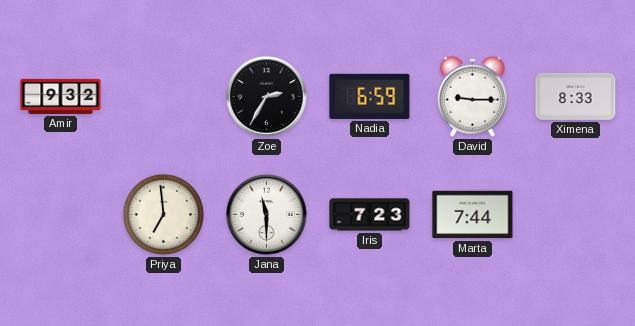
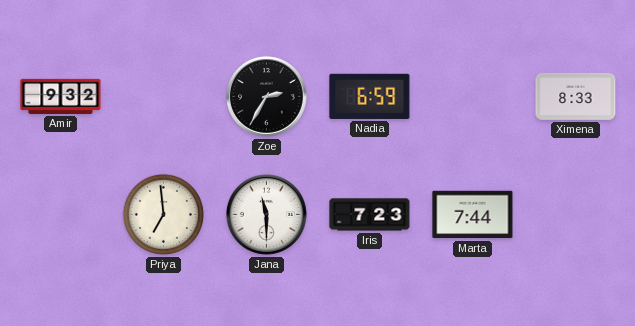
David: 9:15 -> none (472, 96)
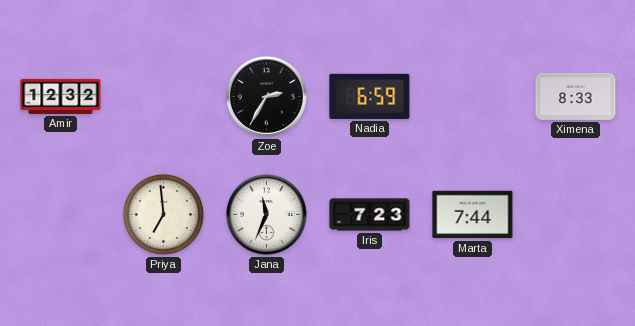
Amir: 9:32 -> 12:32 (61, 96)
Jana: 11:30 -> 11:34 (266, 214)
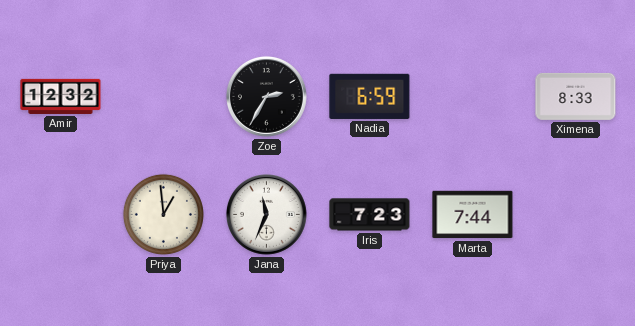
Priya: 6:59 -> 12:59 (163, 214)
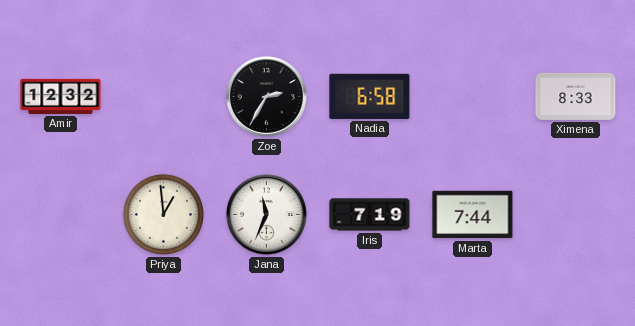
Nadia: 6:59 -> 6:58 (370, 96)
Iris: 7:23 -> 7:19 (370, 215)
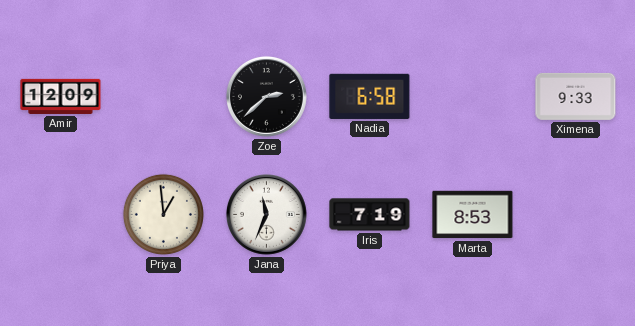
Amir: 12:32 -> 12:09 (61, 96)
Zoe: 2:35 -> 2:38 (266, 96)
Ximena: 8:33 -> 9:33 (576, 96)
Marta: 7:44 -> 8:53 (473, 215)
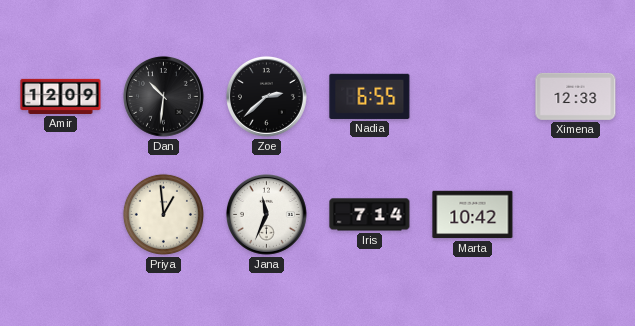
Dan: none -> 10:31 (163, 96)
Nadia: 6:58 -> 6:55 (370, 96)
Ximena: 9:33 -> 12:33 (576, 96)
Iris: 7:19 -> 7:14 (370, 215)
Marta: 8:53 -> 10:42 (473, 215)
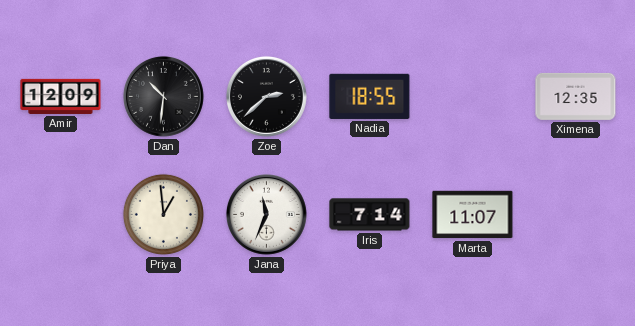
Nadia: 6:55 -> 18:55 (370, 96)
Ximena: 12:33 -> 12:35 (576, 96)
Marta: 10:42 -> 11:07 (473, 215)
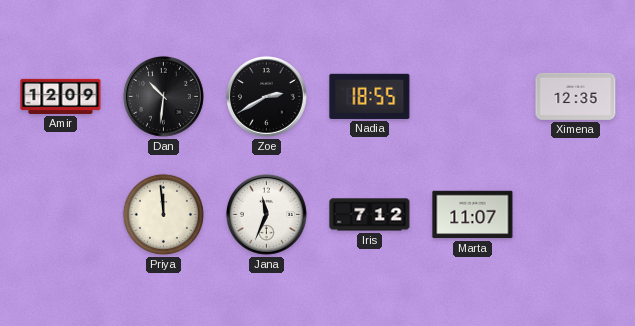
Zoe: 2:38 -> 2:40 (266, 96)
Priya: 12:59 -> 11:59 (163, 214)
Iris: 7:14 -> 7:12 (370, 215)
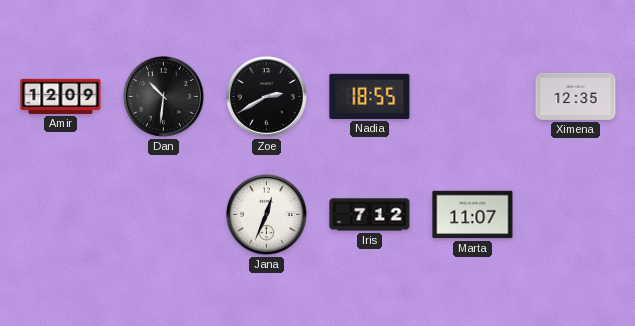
Priya: 11:59 -> none (163, 214)
Jana: 11:34 -> 12:34 (266, 214)
